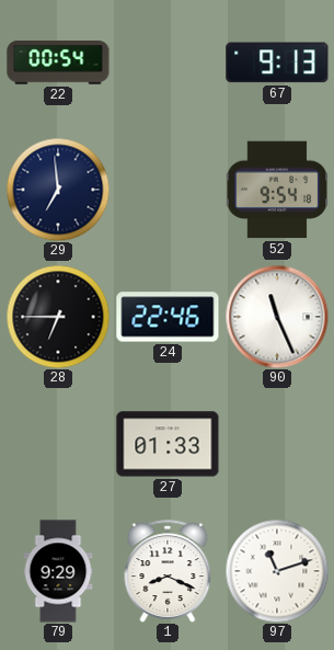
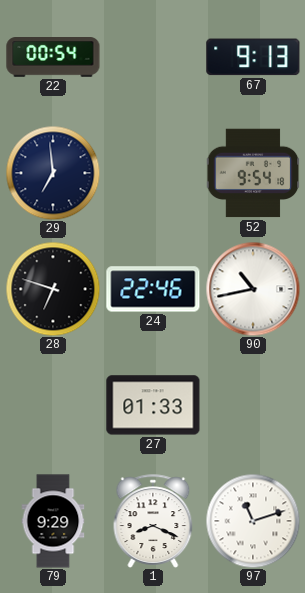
28: 6:45 -> 6:48 (53, 289)
90: 11:26 -> 10:43 (253, 289)
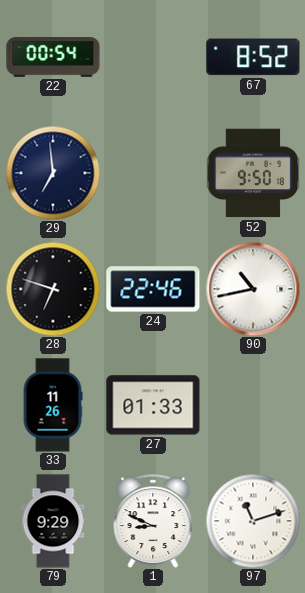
67: 9:13 -> 8:52 (253, 57)
52: 9:54 -> 9:50 (253, 173)
33: none -> 11:26 (53, 405)
1: 8:19 -> 8:49 (153, 521)
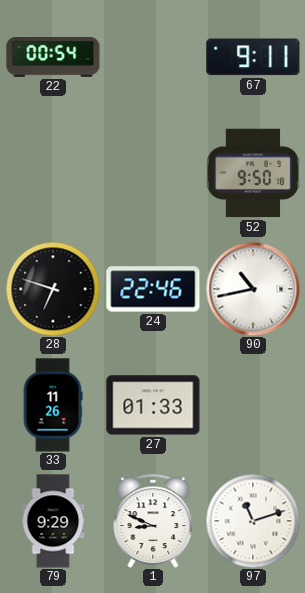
67: 8:52 -> 9:11 (253, 57)
29: 6:59 -> none (53, 173)
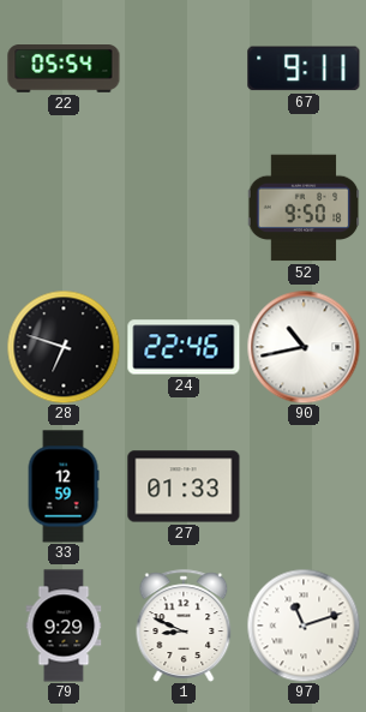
22: 00:54 -> 05:54 (64, 68)
33: 11:26 -> 12:59 (64, 486)
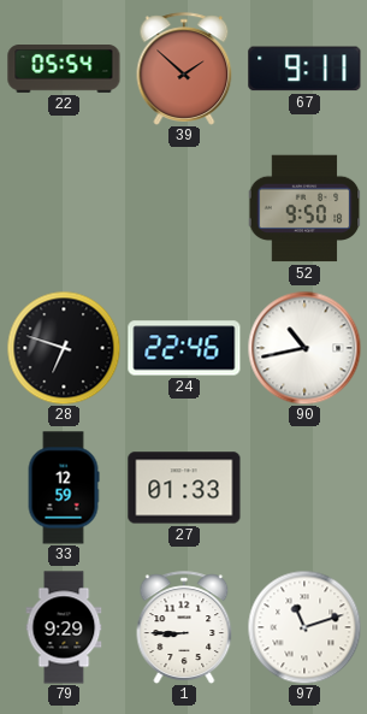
39: none -> 1:52 (184, 69)
1: 8:49 -> 8:45 (184, 627)
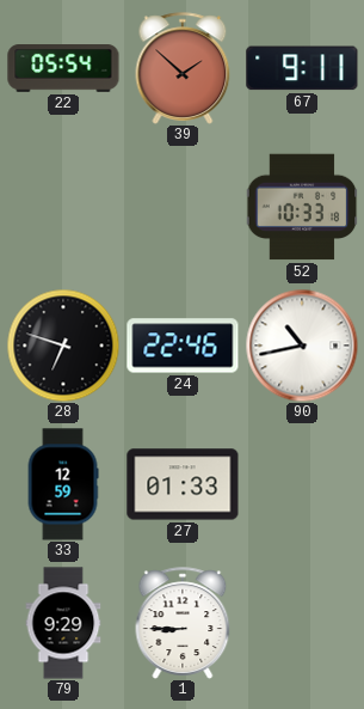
52: 9:50 -> 10:33 (302, 207)
97: 11:12 -> none (304, 627)
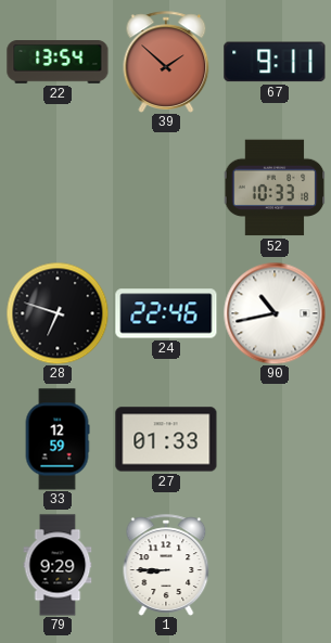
22: 05:54 -> 13:54 (58, 62)
